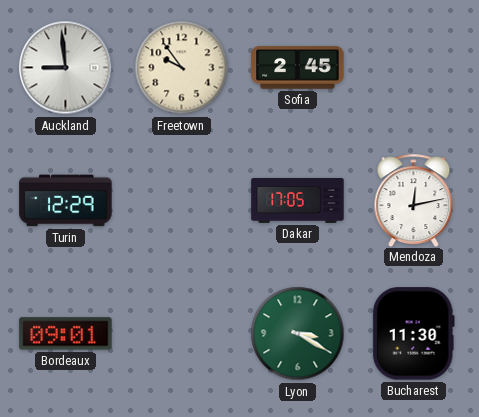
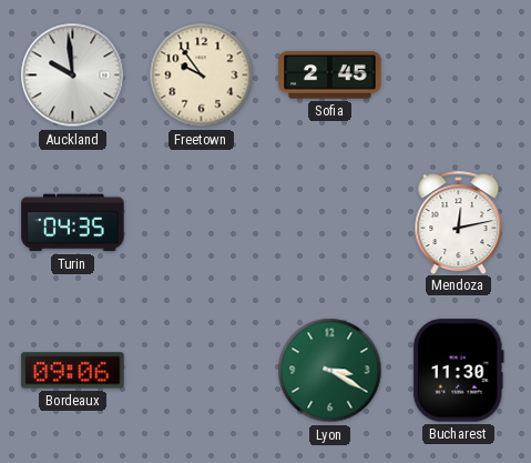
Auckland: 8:59 -> 9:59 (73, 76)
Turin: 12:29 -> 04:35 (73, 223)
Dakar: 17:05 -> none (298, 200)
Bordeaux: 09:01 -> 09:06 (73, 371)
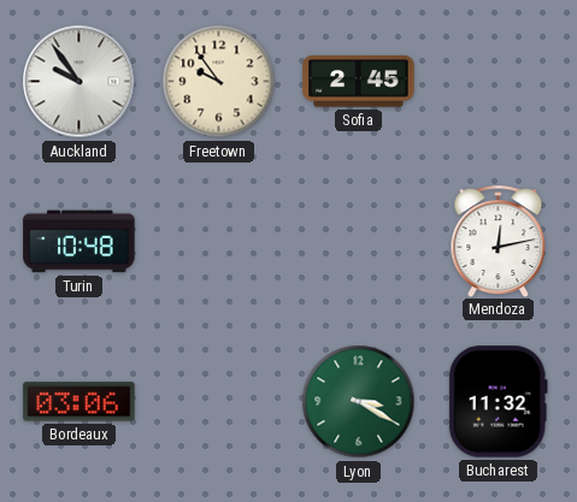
Auckland: 9:59 -> 9:54 (80, 82)
Turin: 04:35 -> 10:48 (80, 242)
Bordeaux: 09:06 -> 03:06 (80, 402)
Bucharest: 11:30 -> 11:32 (497, 402)
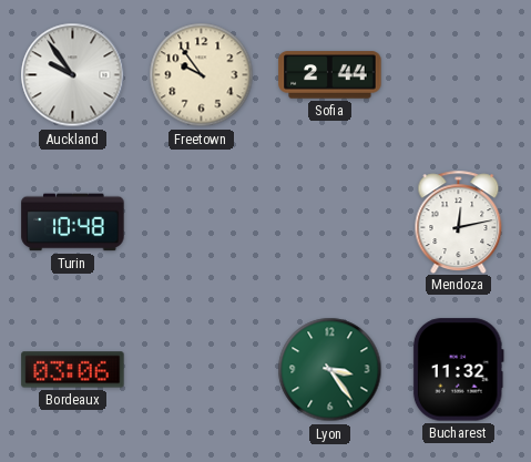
Sofia: 2:45 -> 2:44 (330, 75)
Lyon: 3:20 -> 3:24 (330, 370)
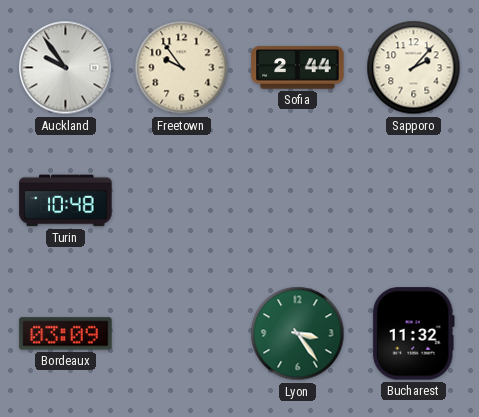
Sapporo: none -> 2:07 (414, 68)
Mendoza: 12:13 -> none (459, 222)
Bordeaux: 03:06 -> 03:09 (66, 334)
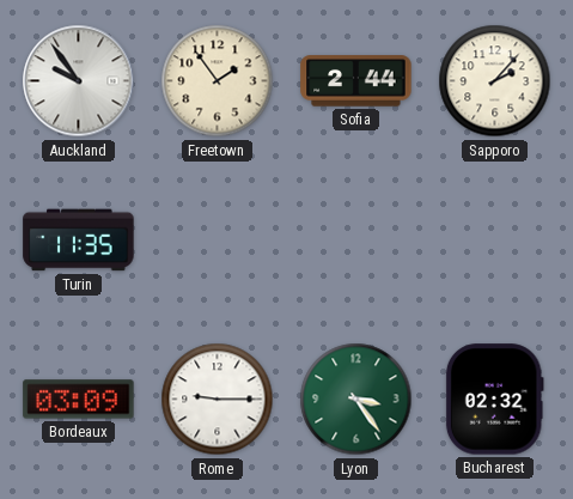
Freetown: 9:54 -> 1:54 (218, 81)
Turin: 10:48 -> 11:35 (79, 241)
Rome: none -> 9:15 (218, 400)
Bucharest: 11:32 -> 02:32 (494, 400)
